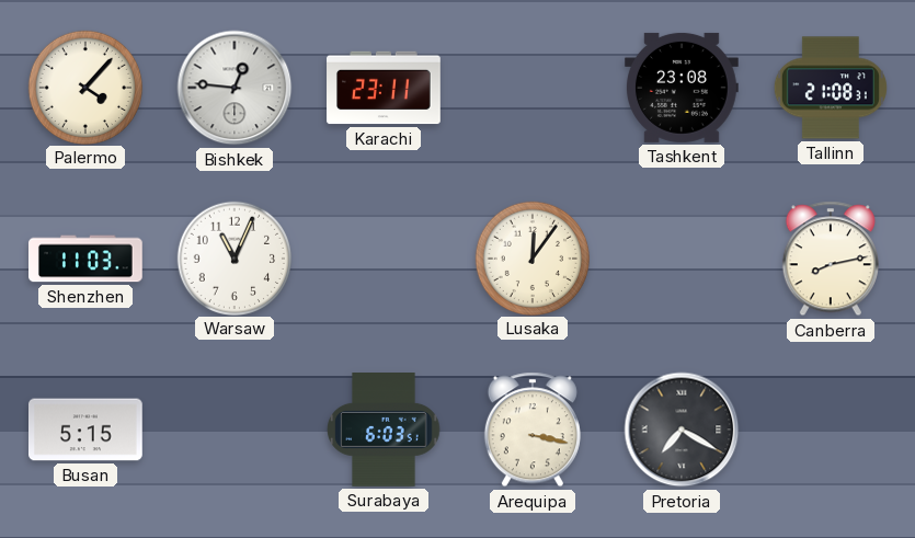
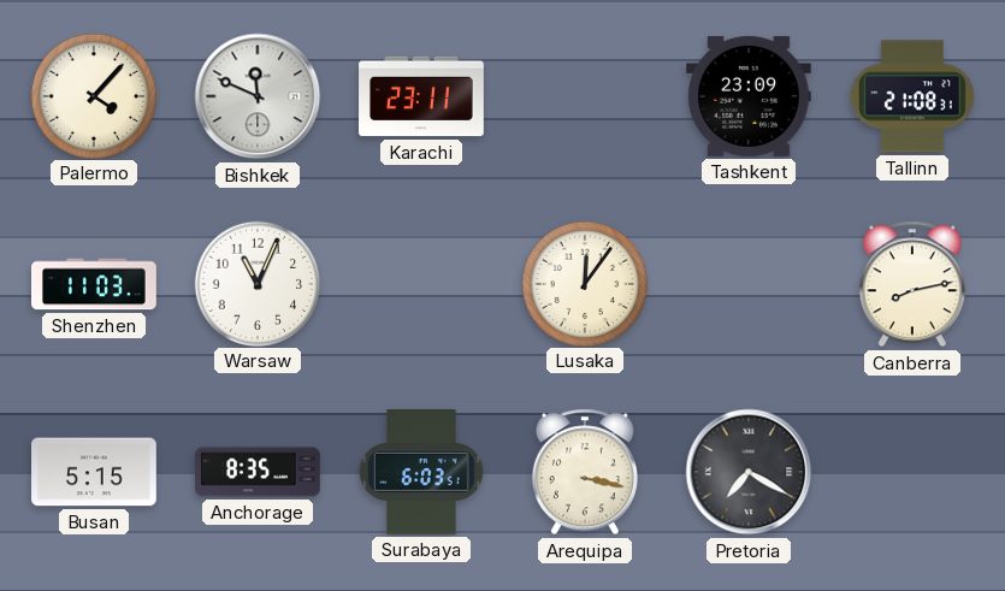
Bishkek: 12:46 -> 11:49 (258, 96)
Tashkent: 23:08 -> 23:09 (749, 96)
Anchorage: none -> 8:35 (258, 472)
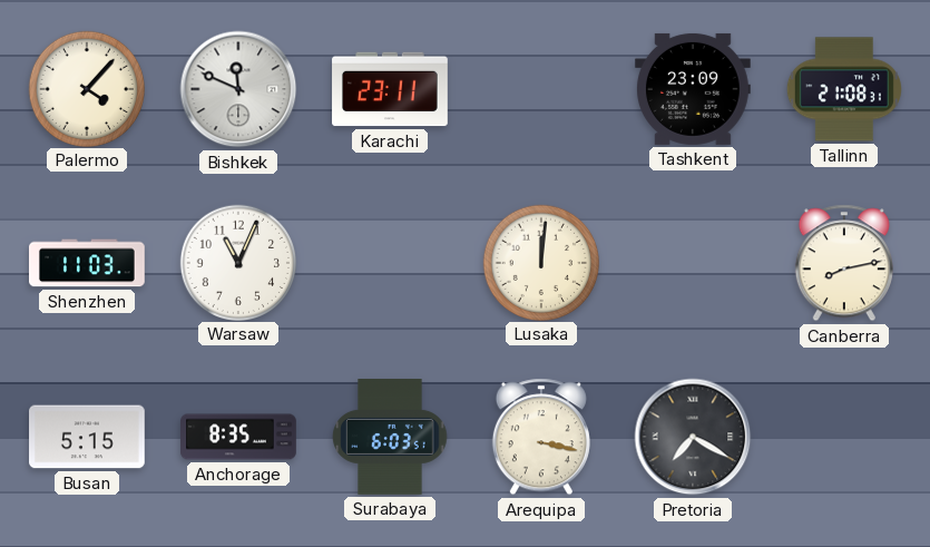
Lusaka: 12:06 -> 12:01 (540, 262)
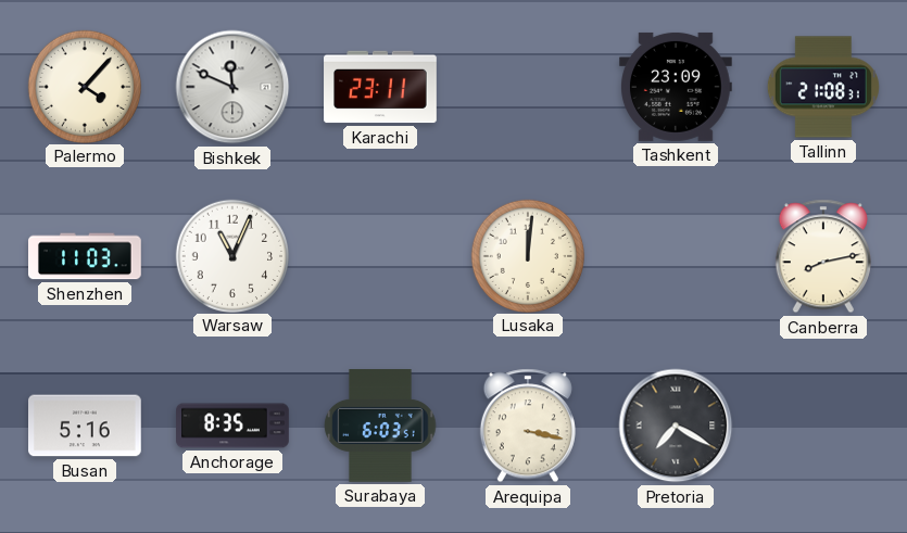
Busan: 5:15 -> 5:16 (86, 426)
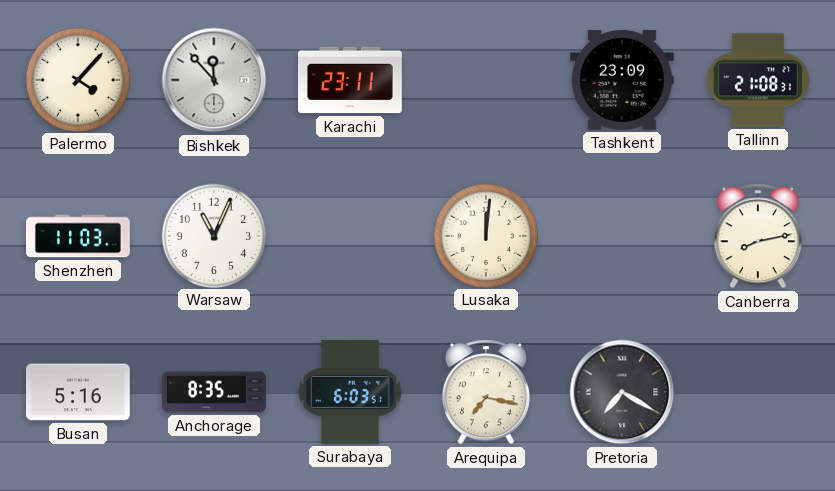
Bishkek: 11:49 -> 11:53 (214, 80)
Arequipa: 3:17 -> 7:17 (486, 392)
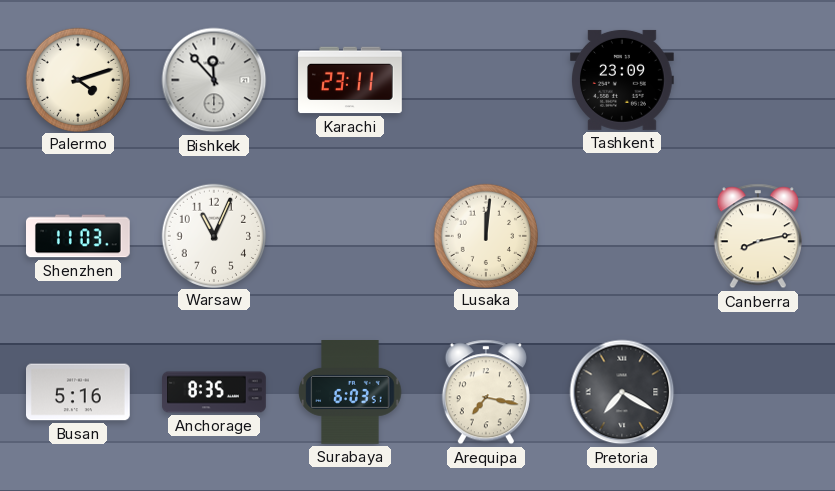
Palermo: 4:07 -> 4:12 (77, 79)
Tallinn: 21:08 -> none (758, 80)
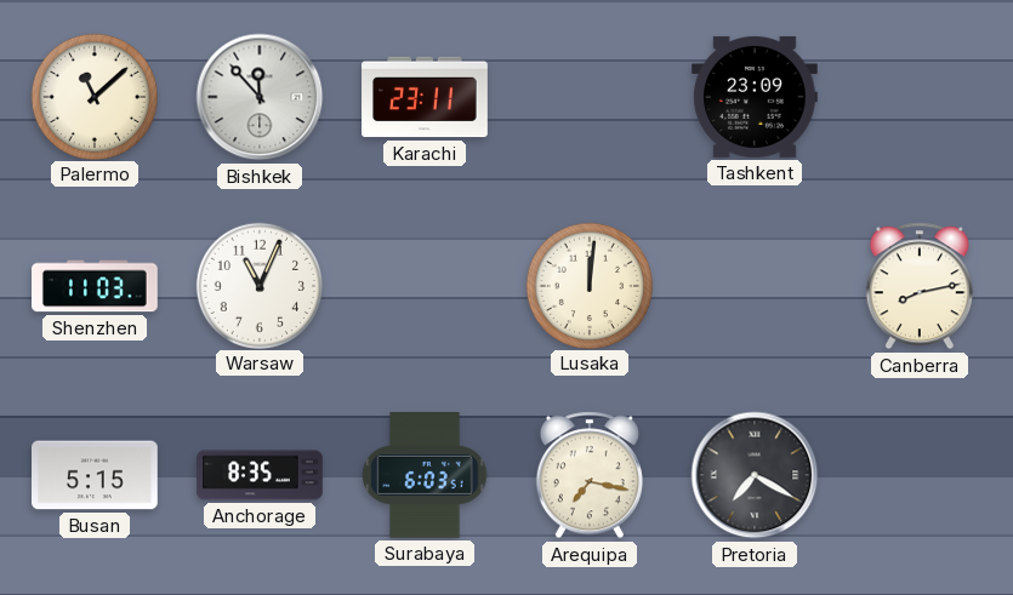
Palermo: 4:12 -> 11:08 (93, 96)
Busan: 5:16 -> 5:15 (96, 475)
